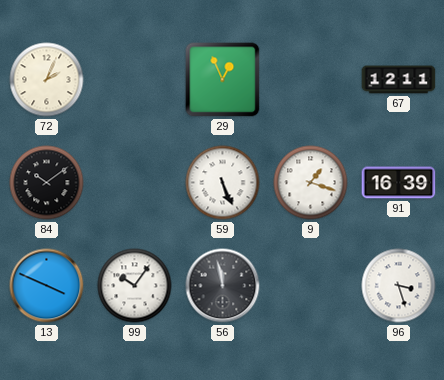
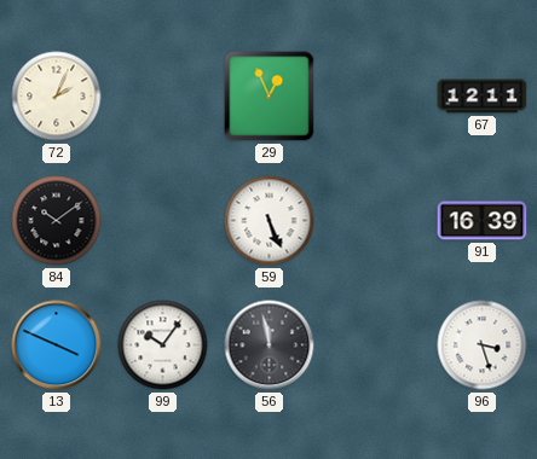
9: 1:18 -> none (311, 183)
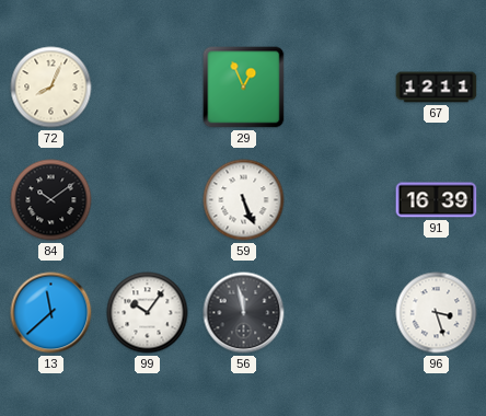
72: 2:04 -> 8:04 (51, 88)
13: 3:49 -> 11:38 (51, 313)
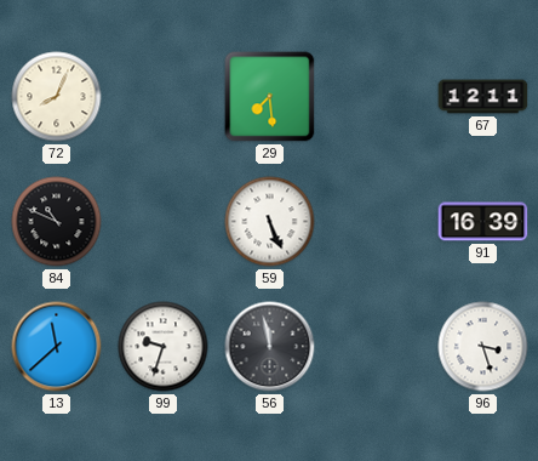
29: 12:56 -> 7:29 (270, 97)
84: 10:09 -> 10:49 (57, 222)
99: 10:06 -> 9:33 (164, 347)
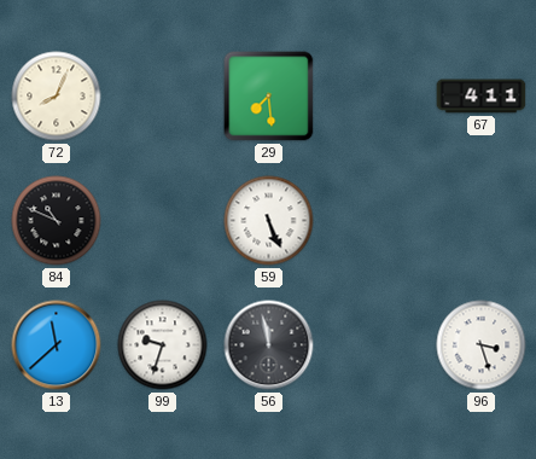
67: 12:11 -> 4:11 (482, 97)
91: 16:39 -> none (483, 222)
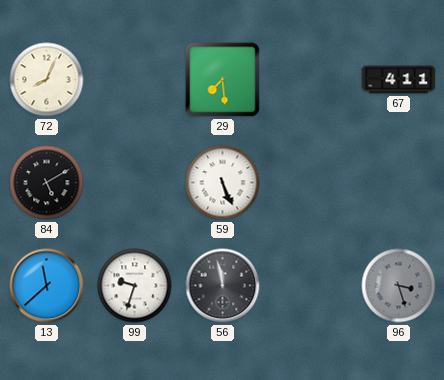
84: 10:49 -> 5:10 (47, 183)
96 dial: white -> grey (399, 286)
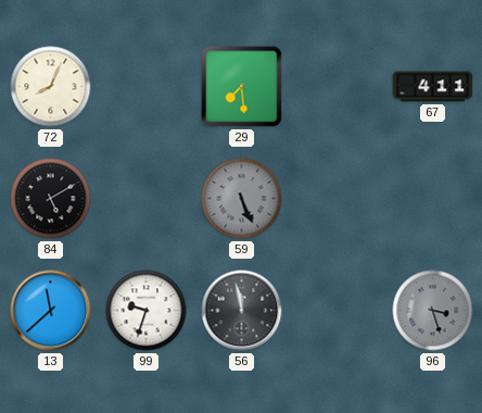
59 dial: white -> grey (242, 199)
